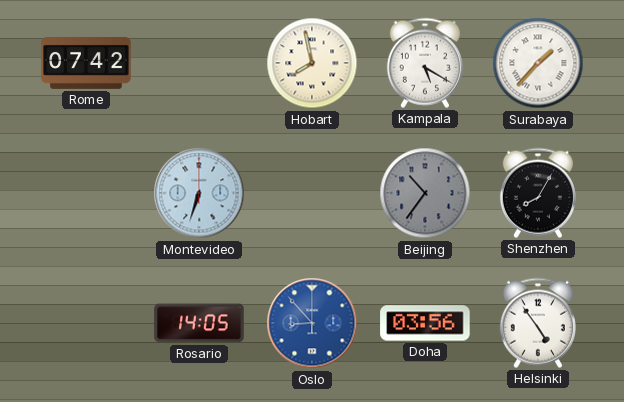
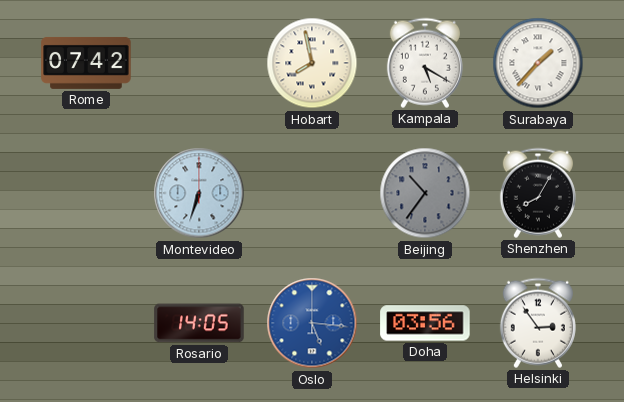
Oslo: 8:53 -> 5:16 (312, 323)
Helsinki: 4:54 -> 2:54 (538, 323)
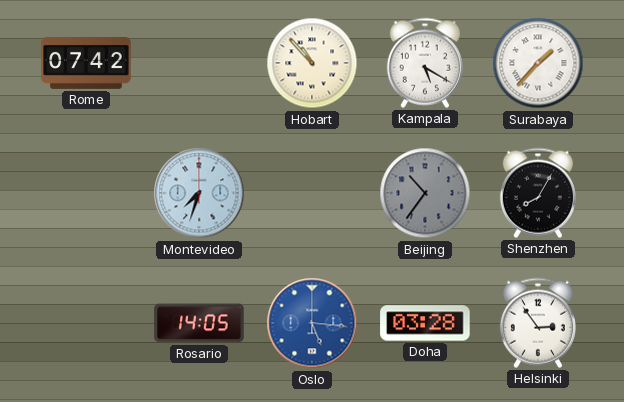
Hobart: 7:58 -> 10:53 (312, 63)
Montevideo: 6:33 -> 7:33 (199, 193)
Doha: 03:56 -> 03:28 (425, 323)
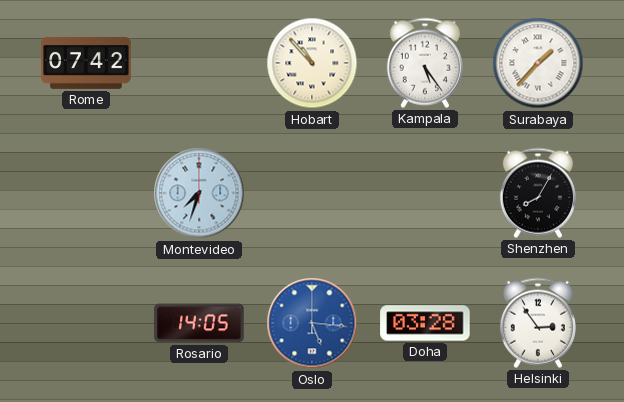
Kampala: 5:20 -> 5:24 (425, 63)
Beijing: 10:36 -> none (425, 193)
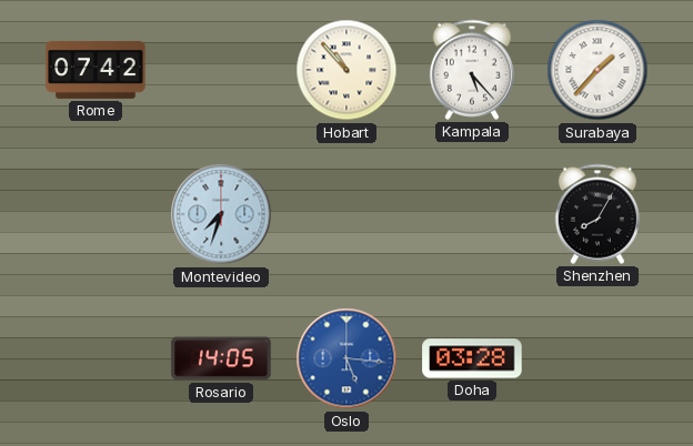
Kampala: 5:24 -> 5:23 (472, 70)
Helsinki: 2:54 -> none (538, 323)
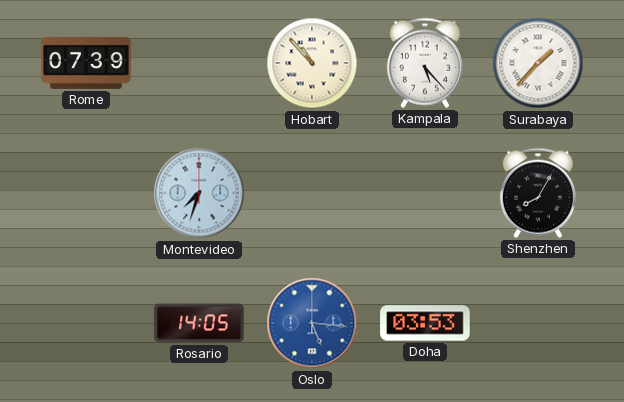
Rome: 07:42 -> 07:39 (86, 63)
Doha: 03:28 -> 03:53 (425, 323)
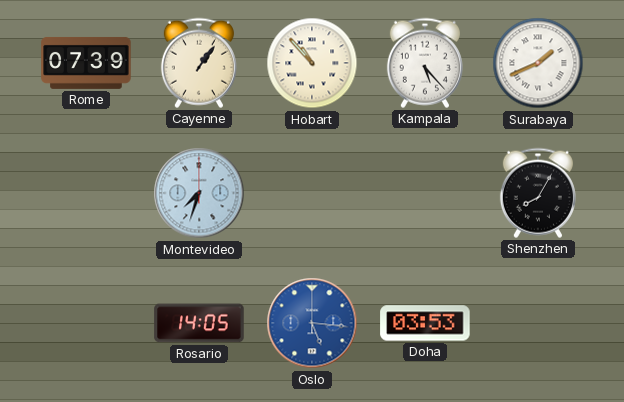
Cayenne: none -> 1:06 (199, 63)
Surabaya: 1:37 -> 1:41 (538, 63)
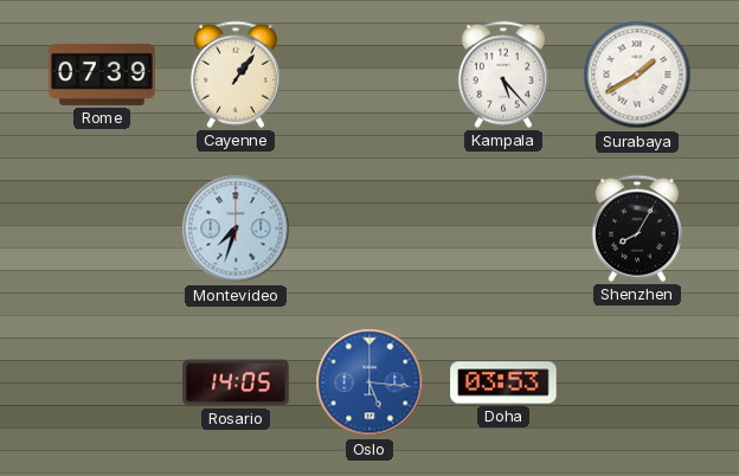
Hobart: 10:53 -> none (312, 63)
Surabaya: 1:41 -> 1:40 (637, 75)
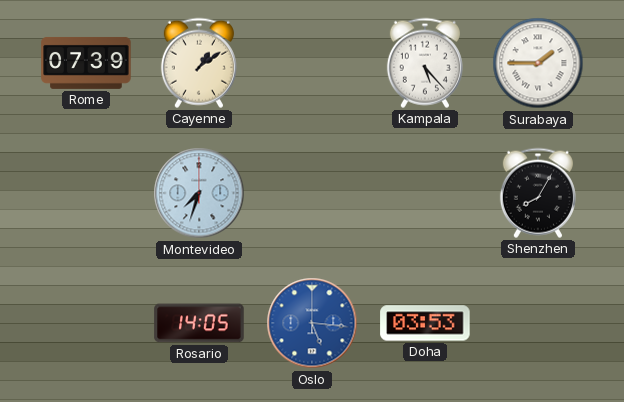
Cayenne: 1:06 -> 1:09 (199, 63)
Surabaya: 1:40 -> 1:45 (538, 63)
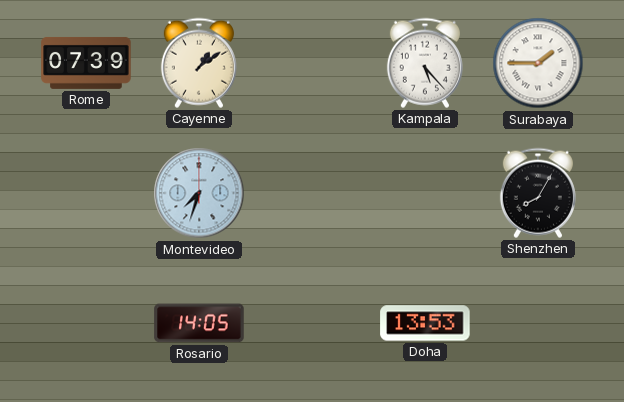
Oslo: 5:16 -> none (312, 323)
Doha: 03:53 -> 13:53 (425, 323)
